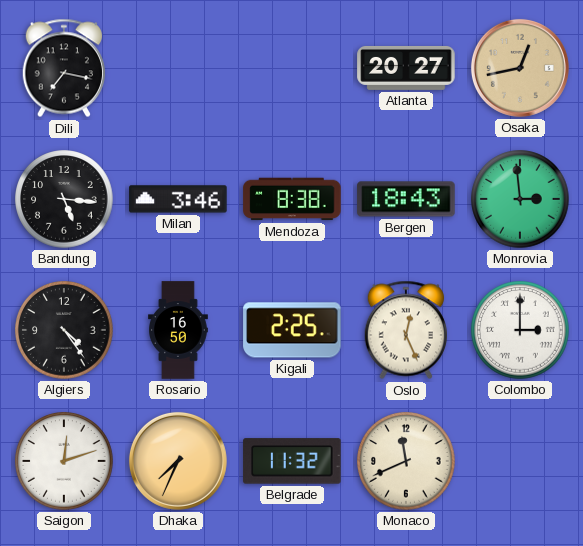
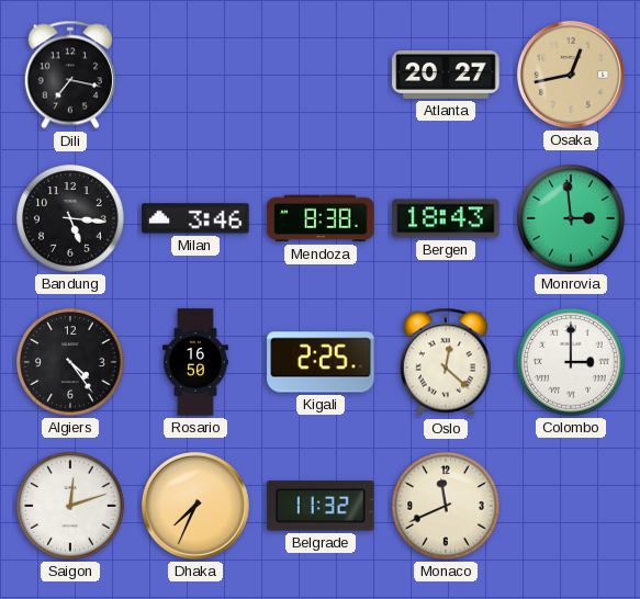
Oslo: 12:26 -> 12:22 (445, 362)
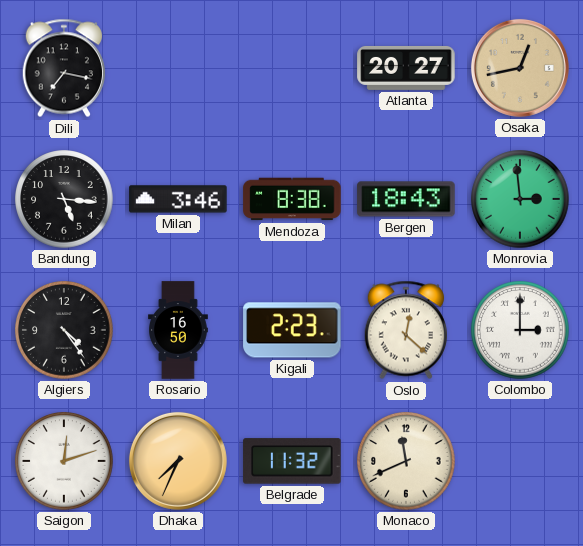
Kigali: 2:25 -> 2:23 (292, 330)
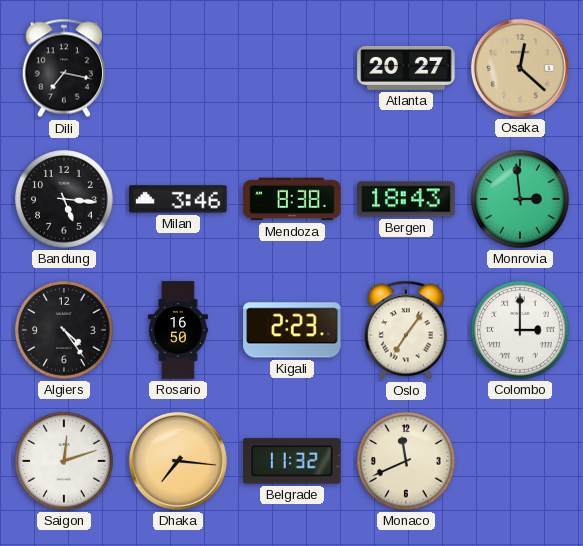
Osaka: 12:43 -> 12:22 (520, 68)
Oslo: 12:22 -> 7:06 (405, 330)
Dhaka: 7:34 -> 7:16 (178, 461)
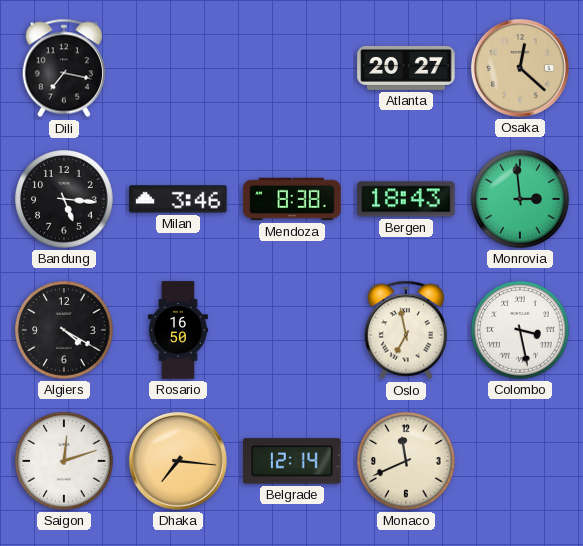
Algiers: 4:24 -> 4:20 (64, 330)
Kigali: 2:23 -> none (292, 330)
Oslo: 7:06 -> 6:58 (405, 330)
Colombo: 3:00 -> 3:28 (520, 330)
Belgrade: 11:32 -> 12:14 (292, 461)
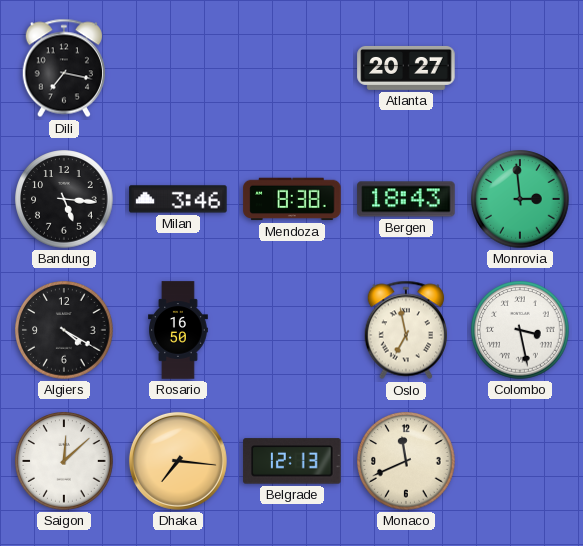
Osaka: 12:22 -> none (520, 68)
Saigon: 12:12 -> 12:08 (64, 461)
Belgrade: 12:14 -> 12:13 (292, 461)
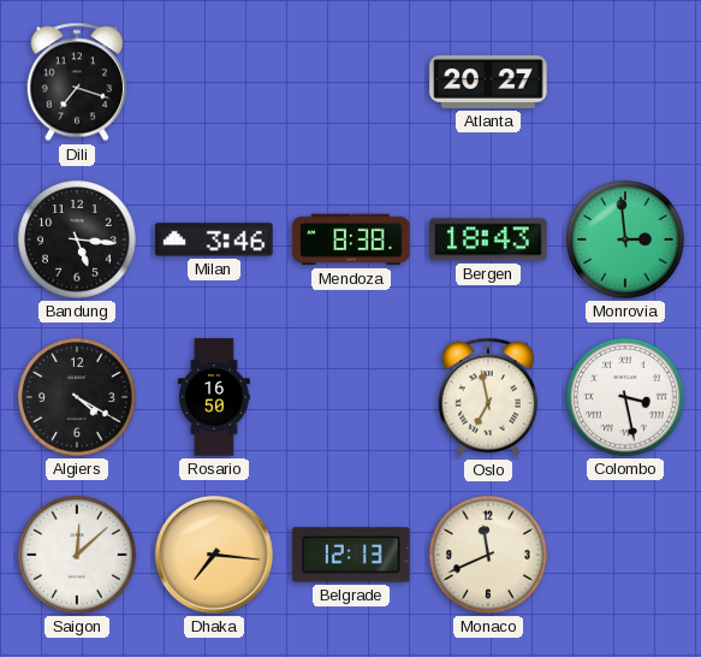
Dili: 7:17 -> 7:18 (76, 82)
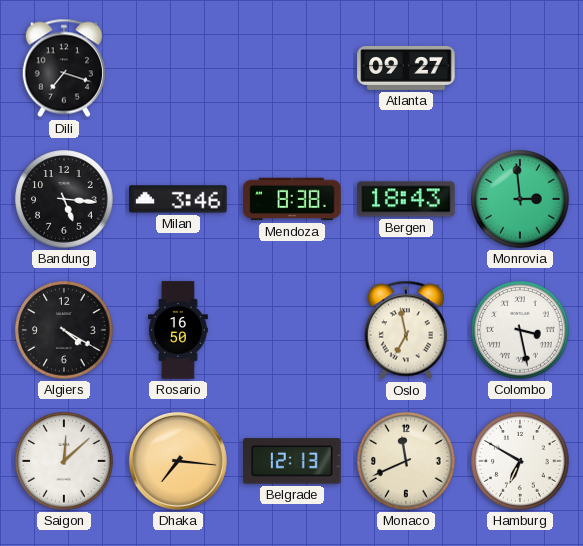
Atlanta: 20:27 -> 09:27 (406, 68)
Hamburg: none -> 6:50 (520, 461)
